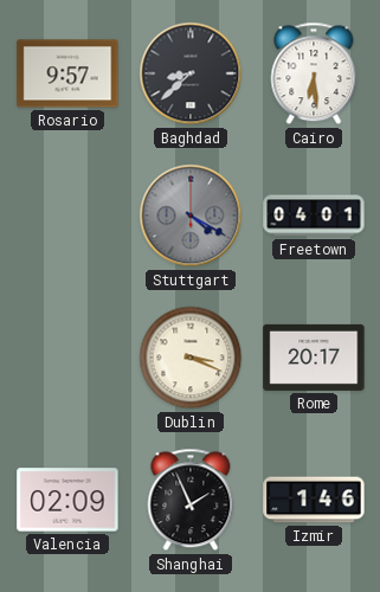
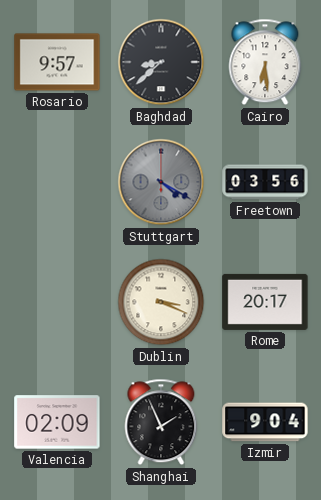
Freetown: 04:01 -> 03:56 (265, 182)
Izmir: 1:46 -> 9:04 (265, 422)
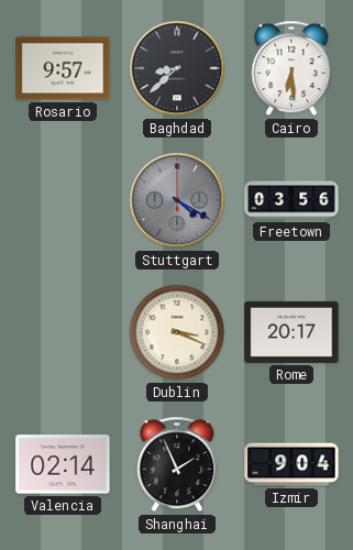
Valencia: 02:09 -> 02:14 (63, 464)
